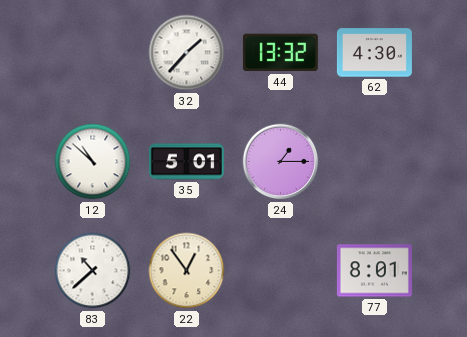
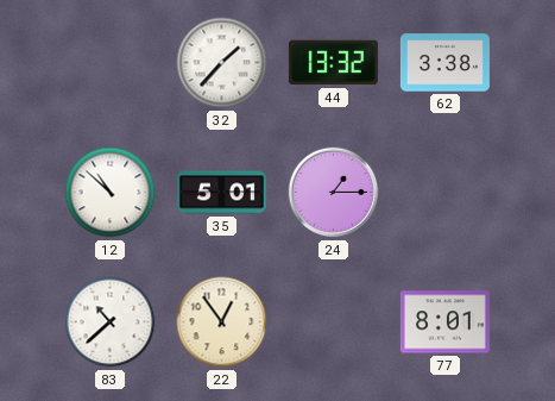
62: 4:30 -> 3:38 (444, 63)
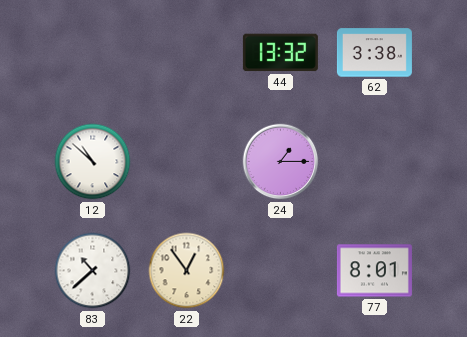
32: 1:37 -> none (222, 63)
35: 5:01 -> none (221, 193)
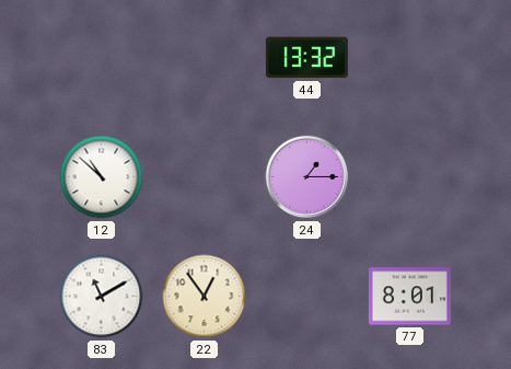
62: 3:38 -> none (374, 53)
83: 10:38 -> 11:10 (102, 297)
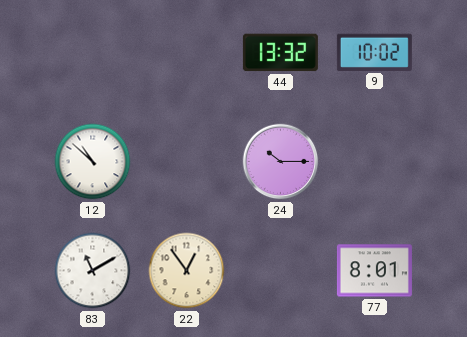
9: none -> 10:02 (374, 52)
24: 1:15 -> 10:15 (281, 162)
